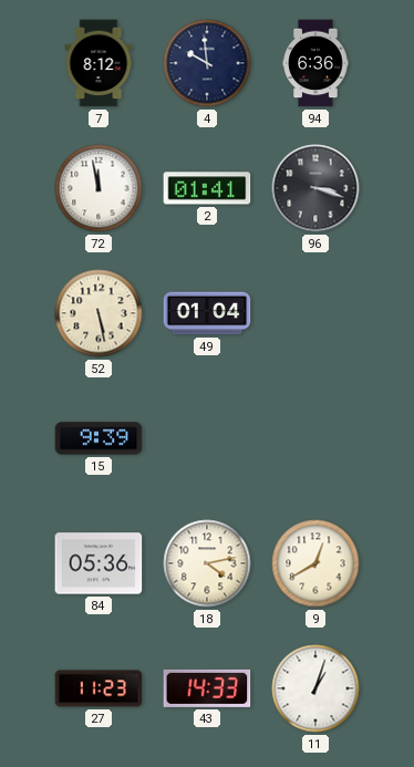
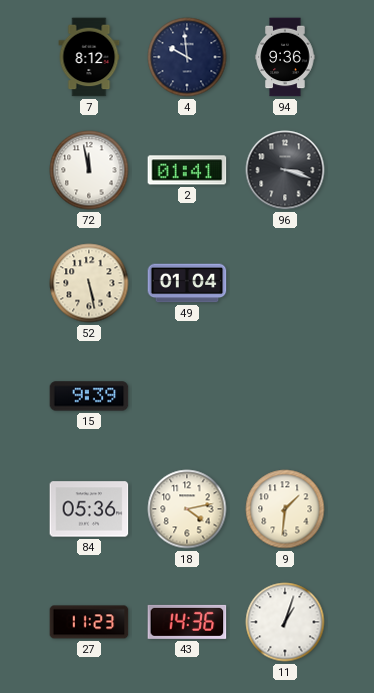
94: 6:36 -> 9:36 (285, 57)
9: 12:40 -> 1:31 (285, 509)
43: 14:33 -> 14:36 (187, 622)
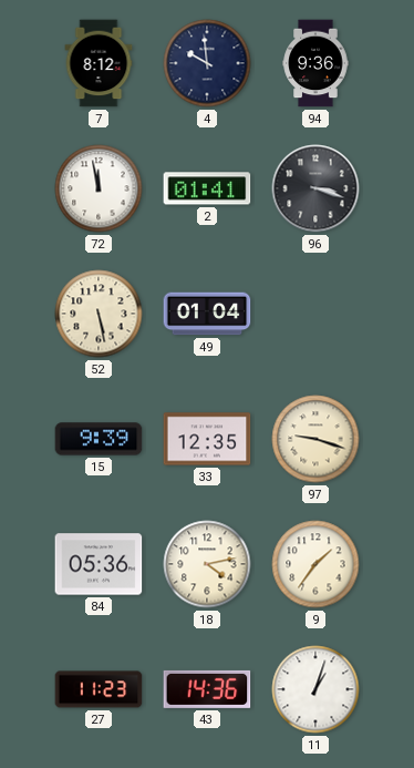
33: none -> 12:35 (207, 439)
97: none -> 9:18 (315, 439)
9: 1:31 -> 1:36 (315, 564)
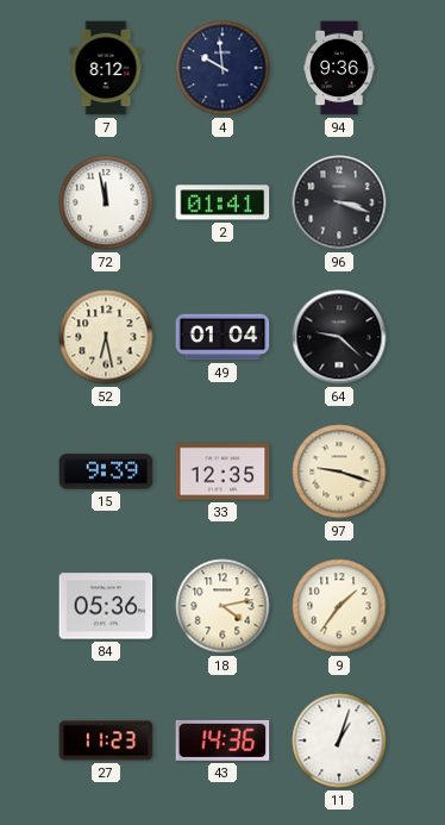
52: 5:28 -> 6:28 (106, 337)
64: none -> 9:22 (339, 337)
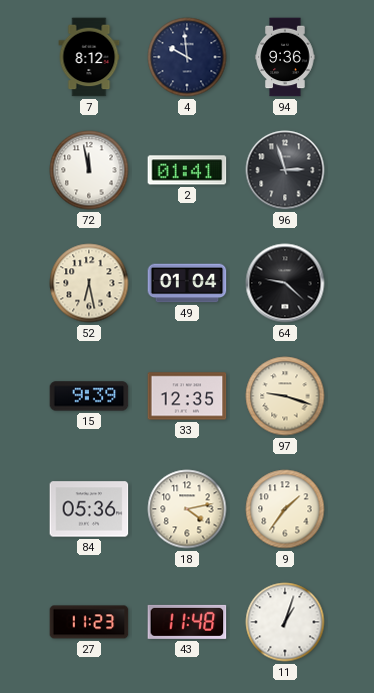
96: 3:18 -> 2:57 (285, 170)
43: 14:36 -> 11:48 (187, 622)
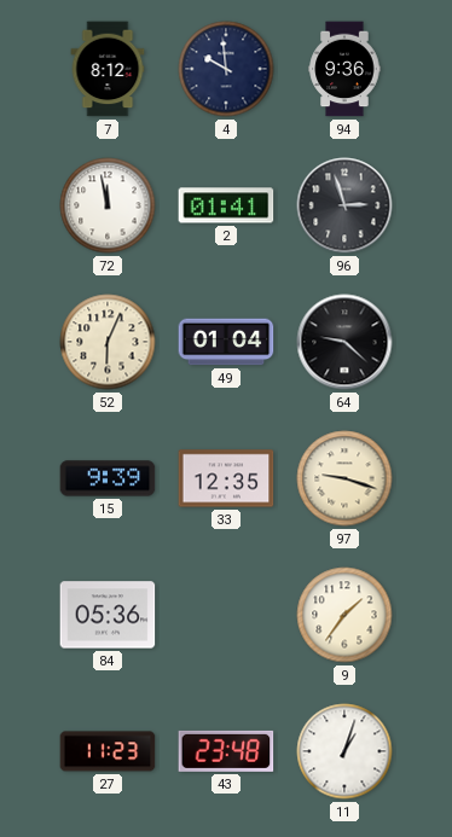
52: 6:28 -> 6:04 (108, 342)
18: 4:13 -> none (187, 509)
43: 11:48 -> 23:48 (226, 751)
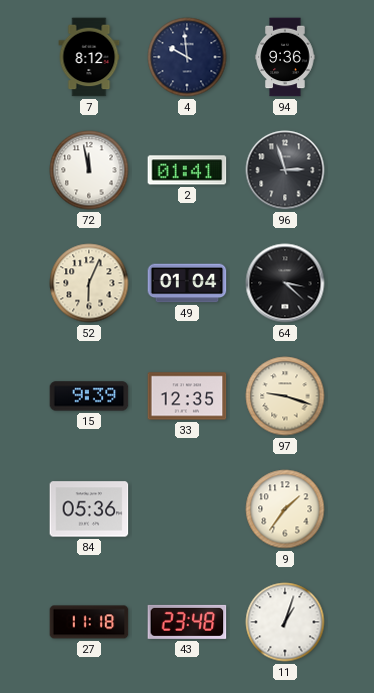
64: 9:22 -> 3:22 (285, 283)
27: 11:23 -> 11:18 (89, 622)
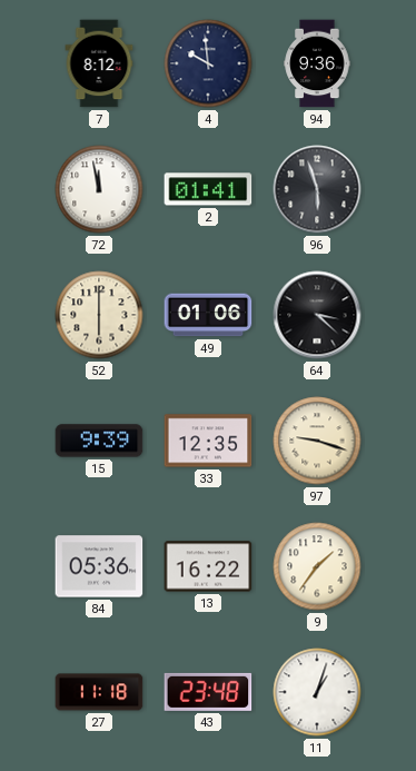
96: 2:57 -> 5:57 (317, 189)
52: 6:04 -> 6:00 (99, 315)
49: 01:04 -> 01:06 (208, 315)
13: none -> 16:22 (208, 566)
